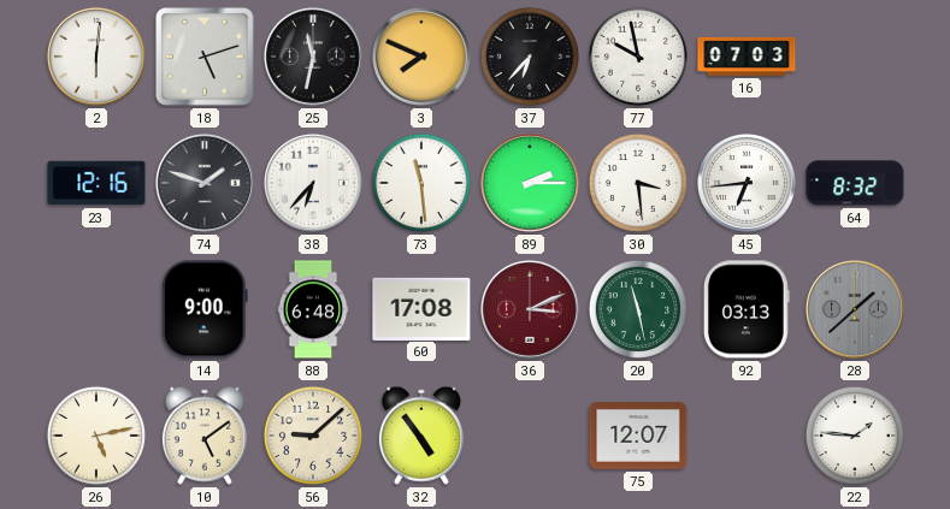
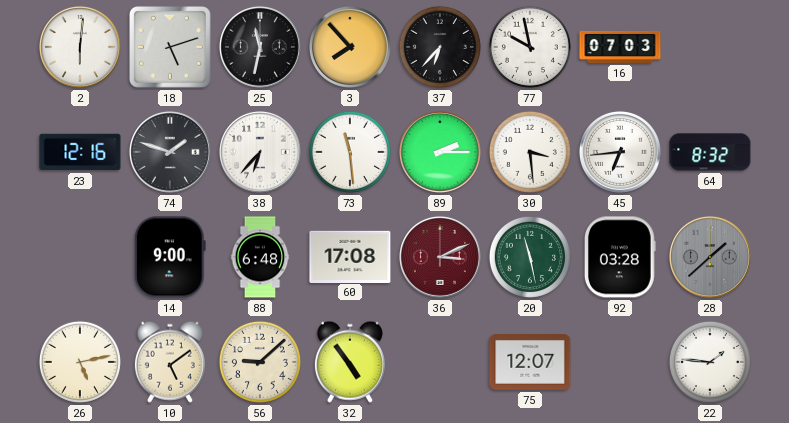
3: 7:49 -> 7:53 (350, 47)
92: 03:13 -> 03:28 (620, 257)
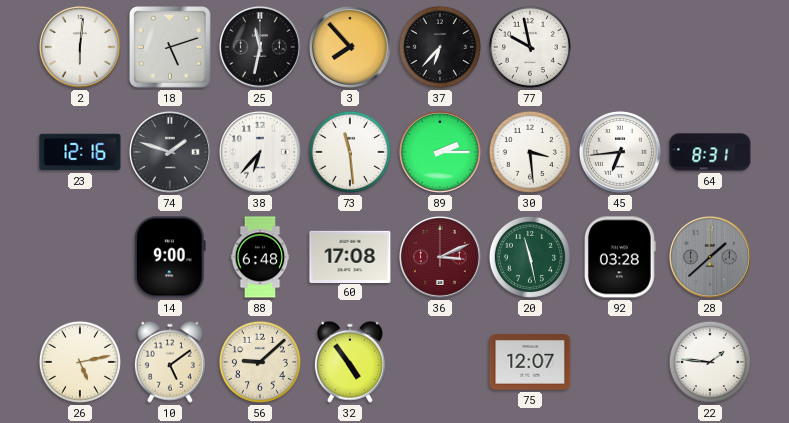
16: 07:03 -> none (620, 47)
64: 8:32 -> 8:31 (710, 152)
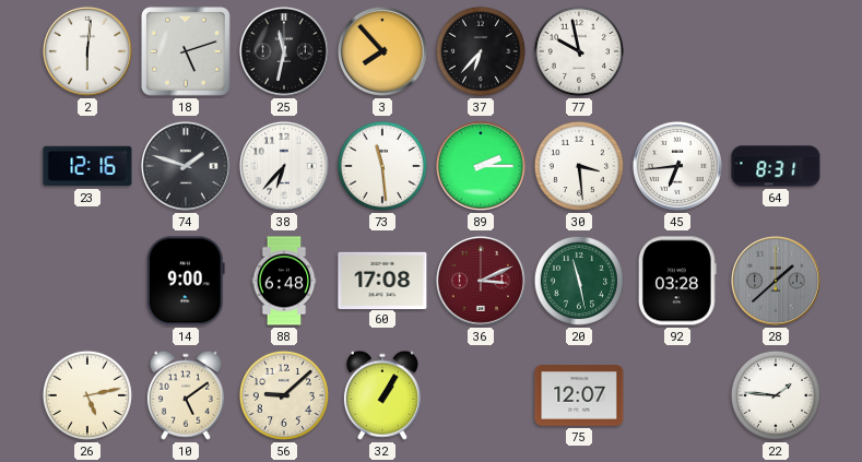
32: 4:54 -> 1:05 (382, 395)
